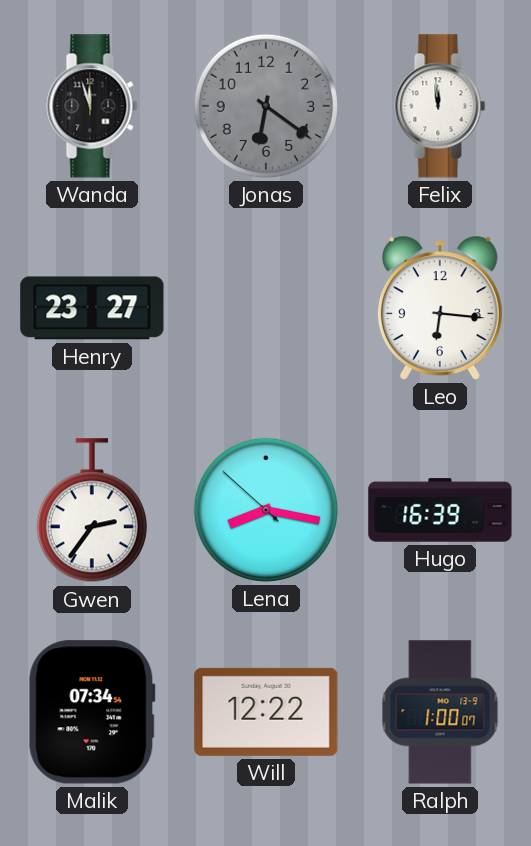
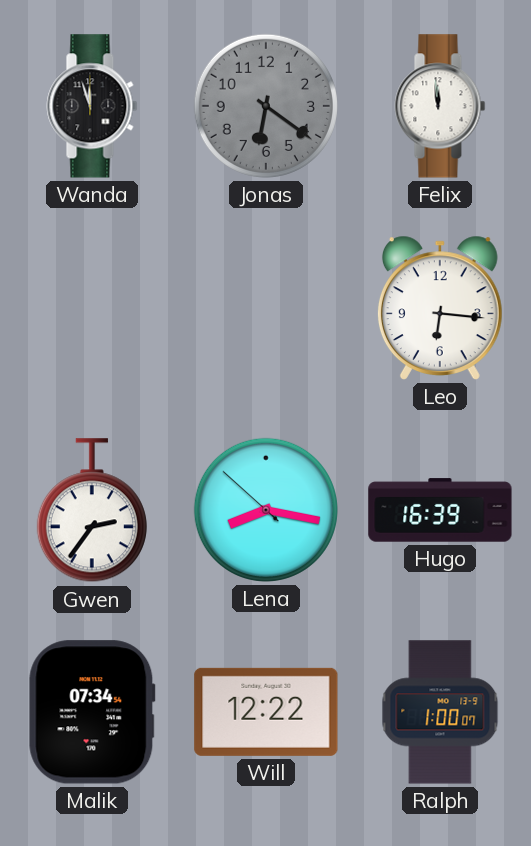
Henry: 23:27 -> none (92, 308)
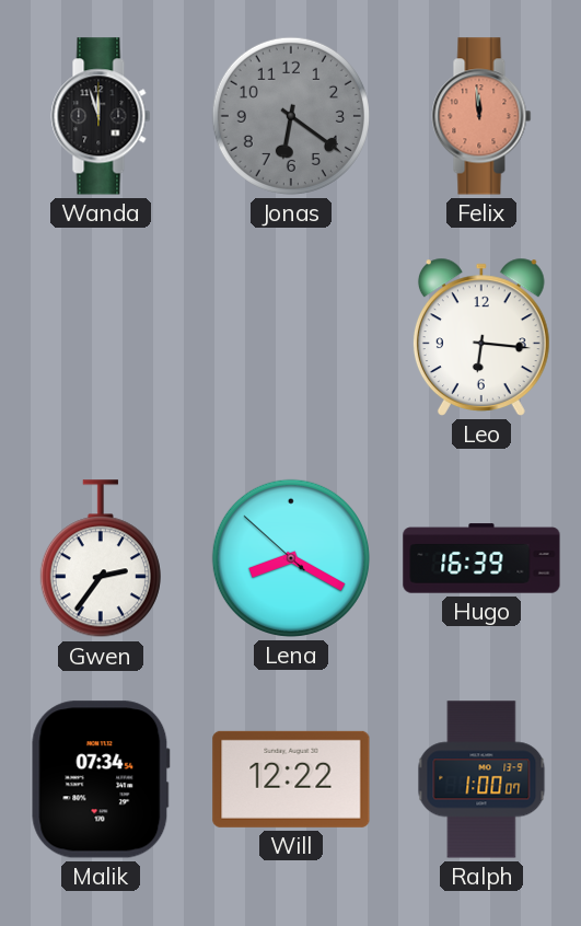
Felix dial: white -> salmon (481, 116)
Lena: 8:16 -> 8:19 (291, 558)
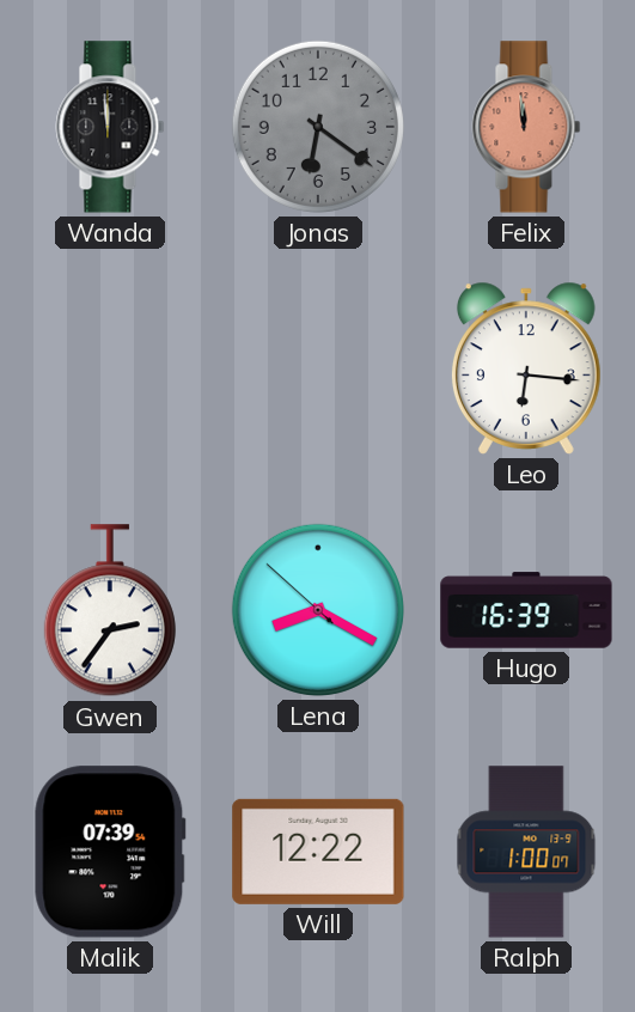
Wanda: 11:57 -> 11:59 (110, 127)
Malik: 07:34 -> 07:39 (110, 852)
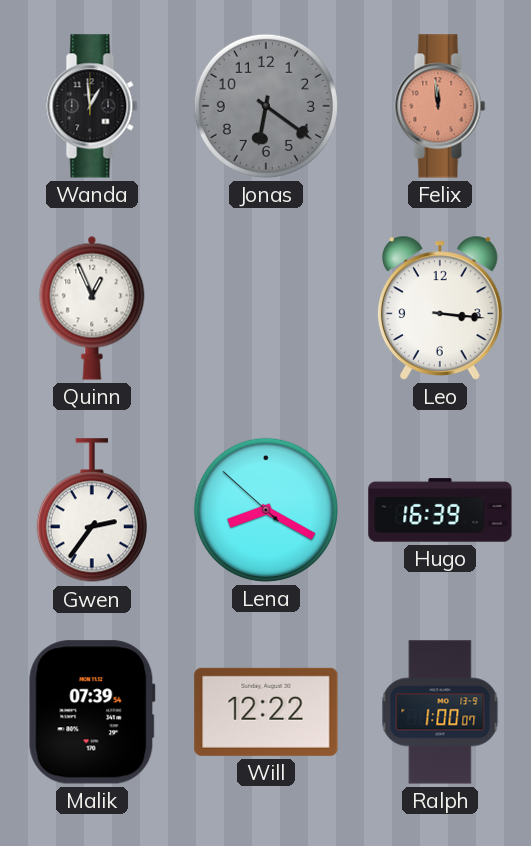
Wanda: 11:59 -> 12:59 (92, 106)
Quinn: none -> 12:56 (92, 308)
Leo: 6:16 -> 3:16 (440, 308)
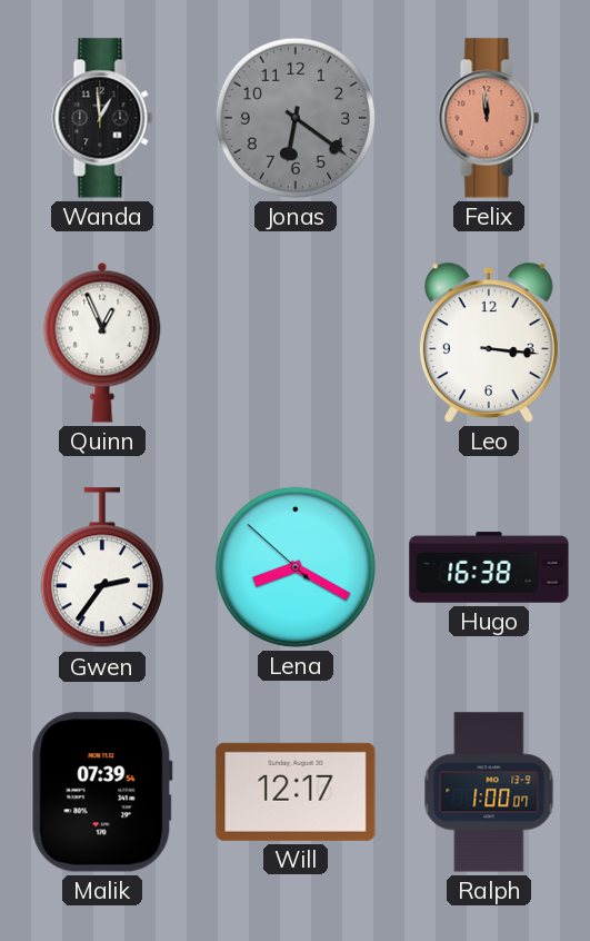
Hugo: 16:39 -> 16:38 (489, 567)
Will: 12:22 -> 12:17 (296, 792)
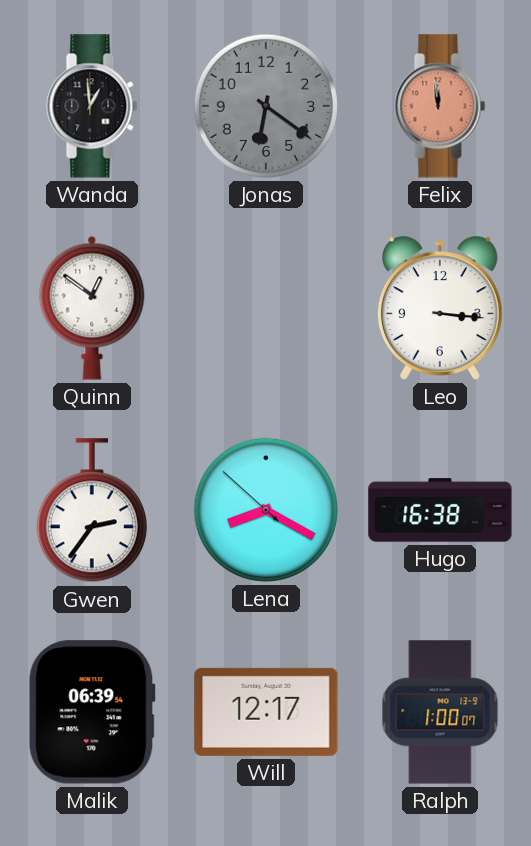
Quinn: 12:56 -> 12:51 (92, 308)
Malik: 07:39 -> 06:39 (92, 712)
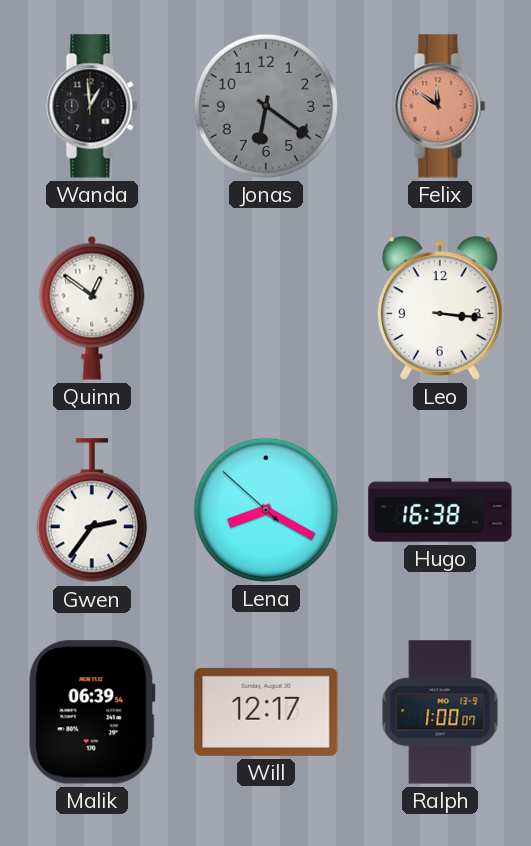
Felix: 11:59 -> 11:51 (440, 106)
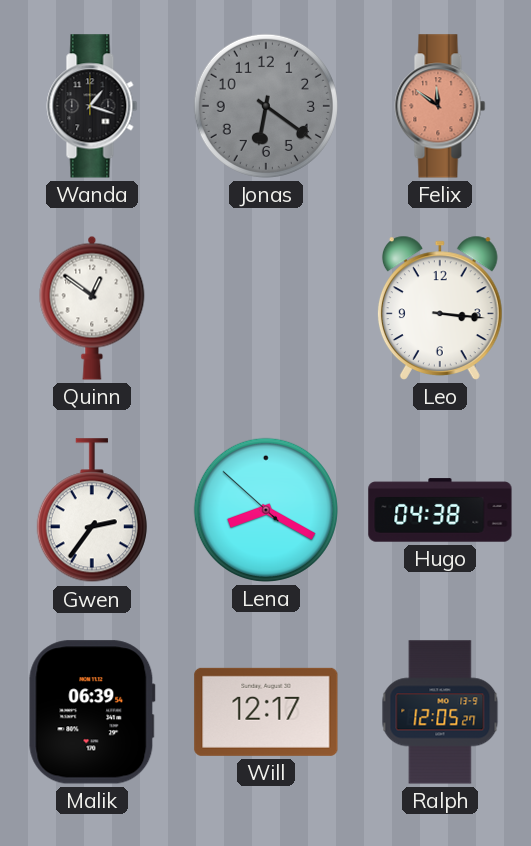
Wanda: 12:59 -> 1:18 (92, 106)
Hugo: 16:38 -> 04:38 (440, 510)
Ralph: 1:00 -> 12:05 (440, 712)
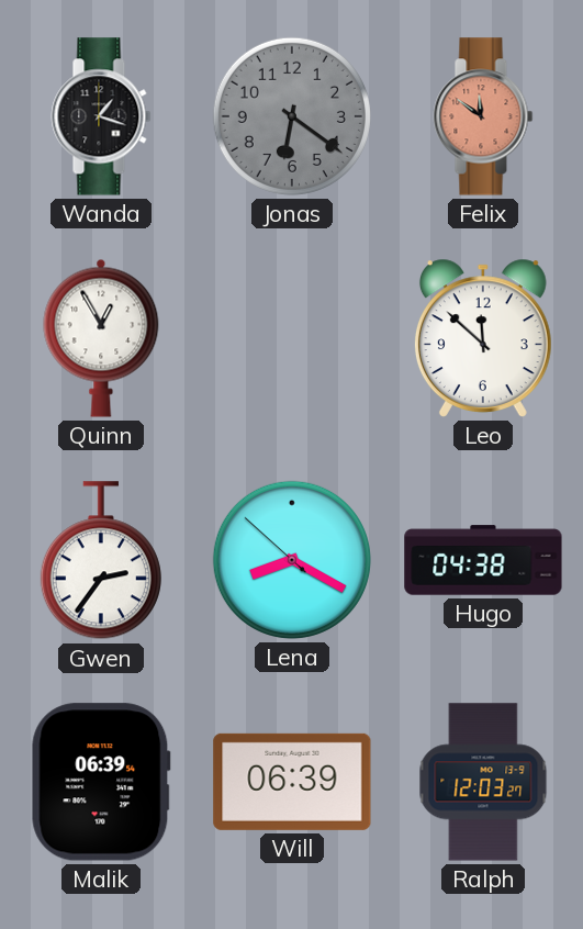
Quinn: 12:51 -> 12:55 (101, 338)
Leo: 3:16 -> 11:52 (483, 338)
Will: 12:17 -> 06:39 (292, 782)
Ralph: 12:05 -> 12:03 (483, 782)
